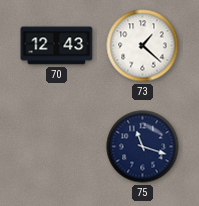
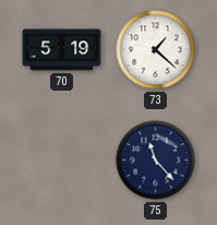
70: 12:43 -> 5:19 (62, 50)
75: 11:18 -> 11:23 (156, 161)
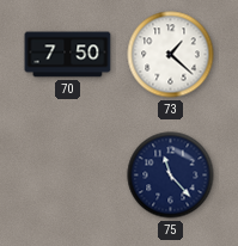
70: 5:19 -> 7:50 (68, 55)
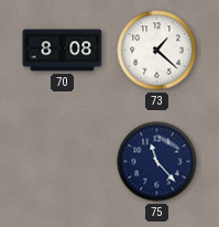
70: 7:50 -> 8:08 (63, 51)
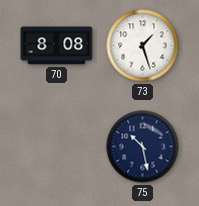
73: 1:22 -> 1:27 (143, 46)
75: 11:23 -> 10:28 (143, 147)
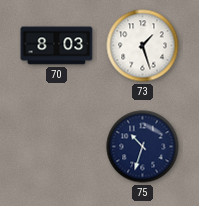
70: 8:08 -> 8:03 (57, 46)
75: 10:28 -> 10:33 (143, 147)
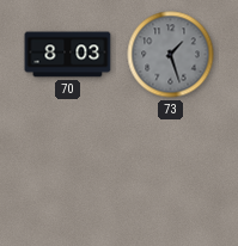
73 dial: white -> grey (171, 55)
75: 10:33 -> none (143, 147)
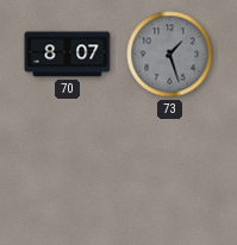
70: 8:03 -> 8:07 (68, 55)
